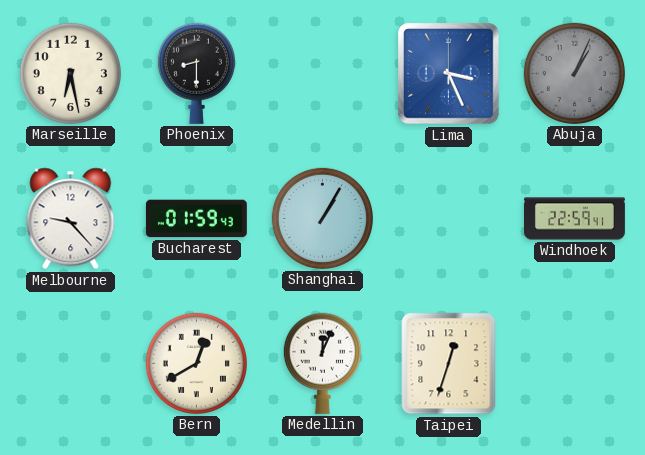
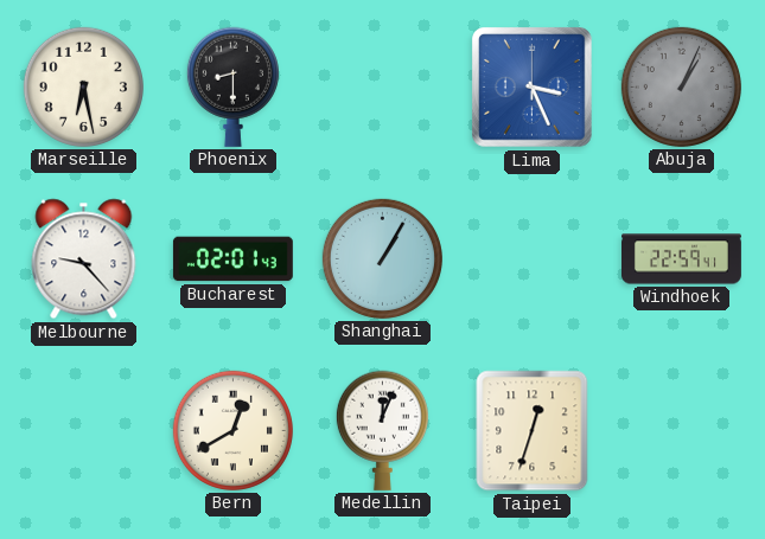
Bucharest: 01:59 -> 02:01 (232, 259)
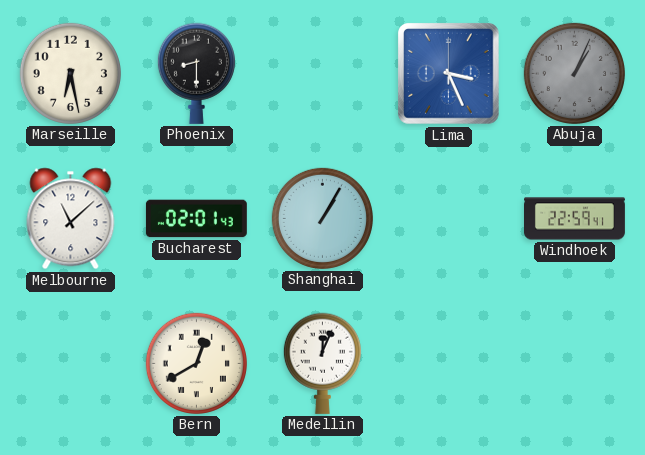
Melbourne: 9:23 -> 11:08 (71, 219)
Taipei: 12:33 -> none (533, 431)
